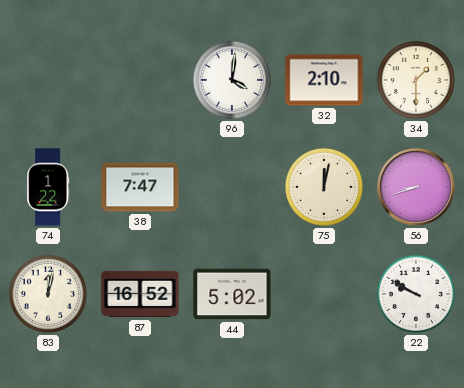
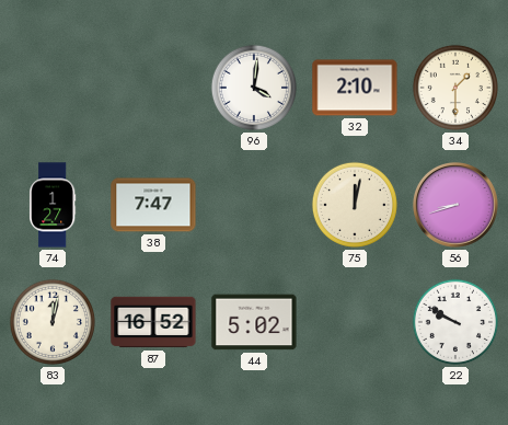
74: 1:22 -> 1:27 (53, 205)
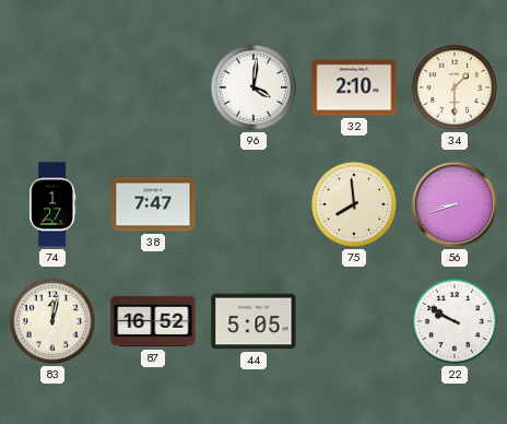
75: 12:02 -> 7:59 (354, 204)
44: 5:02 -> 5:05 (253, 321)
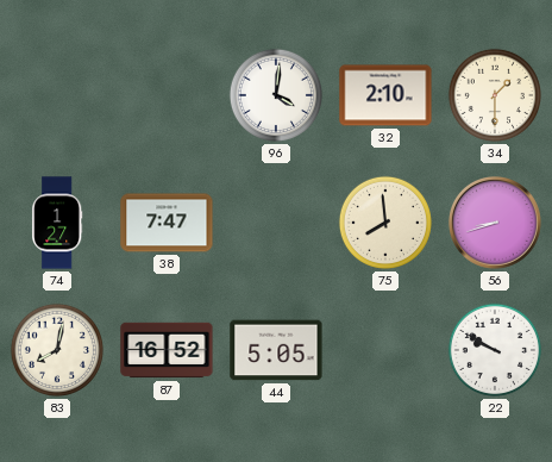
83: 12:02 -> 8:02 (57, 350)
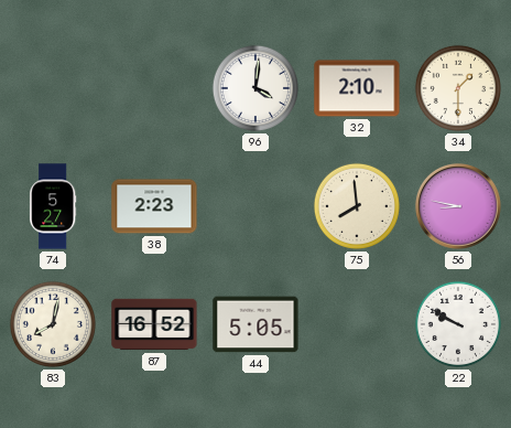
74: 1:27 -> 5:27 (53, 206)
38: 7:47 -> 2:23 (154, 206)
56: 8:42 -> 8:47 (458, 206)
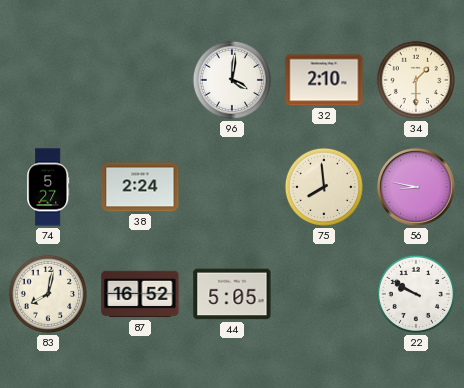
38: 2:23 -> 2:24 (140, 187)
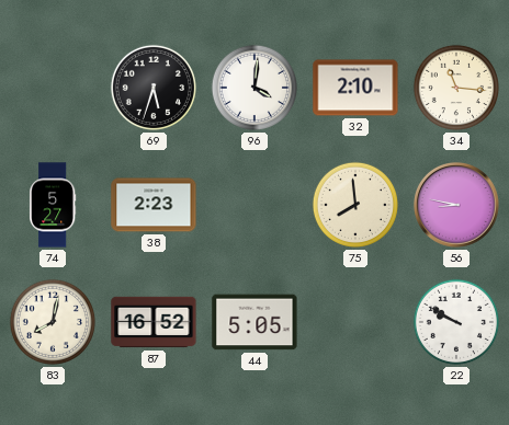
69: none -> 5:33 (154, 88)
34: 1:30 -> 11:16 (456, 88)
38: 2:24 -> 2:23 (154, 205)
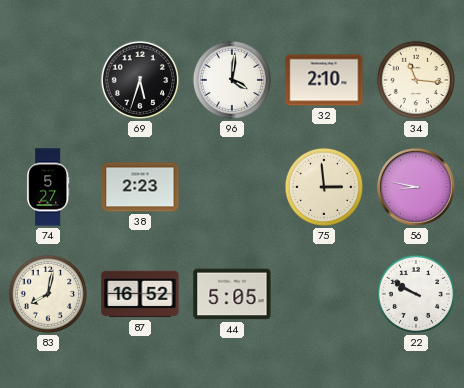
75: 7:59 -> 2:59 (324, 187)
